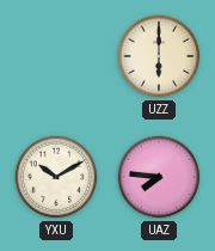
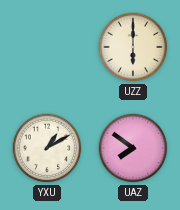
YXU: 10:10 -> 1:10 (47, 148)
UAZ: 7:46 -> 7:51 (133, 148)
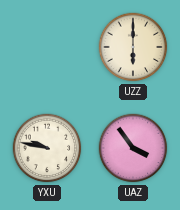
YXU: 1:10 -> 9:47 (47, 148)
UAZ: 7:51 -> 3:54 (133, 148)
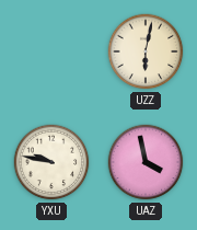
UZZ: 6:00 -> 6:02 (146, 51)
UAZ: 3:54 -> 3:58 (146, 162)
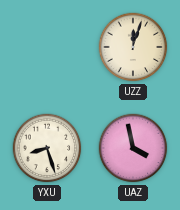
UZZ: 6:02 -> 12:03 (133, 47)
YXU: 9:47 -> 8:27 (47, 148)
